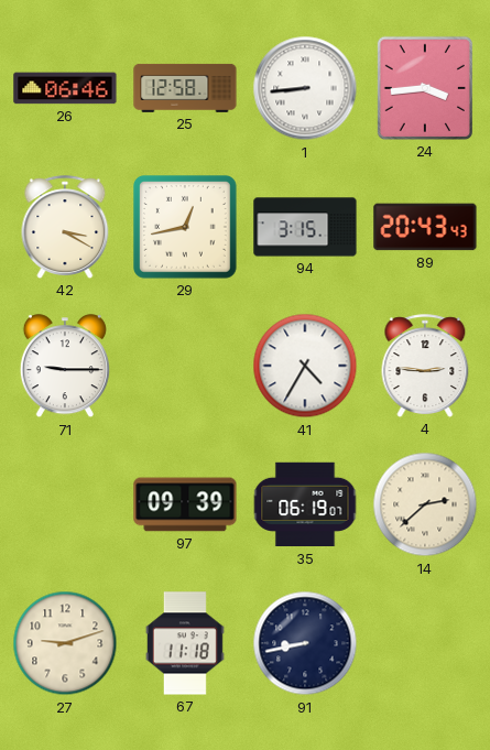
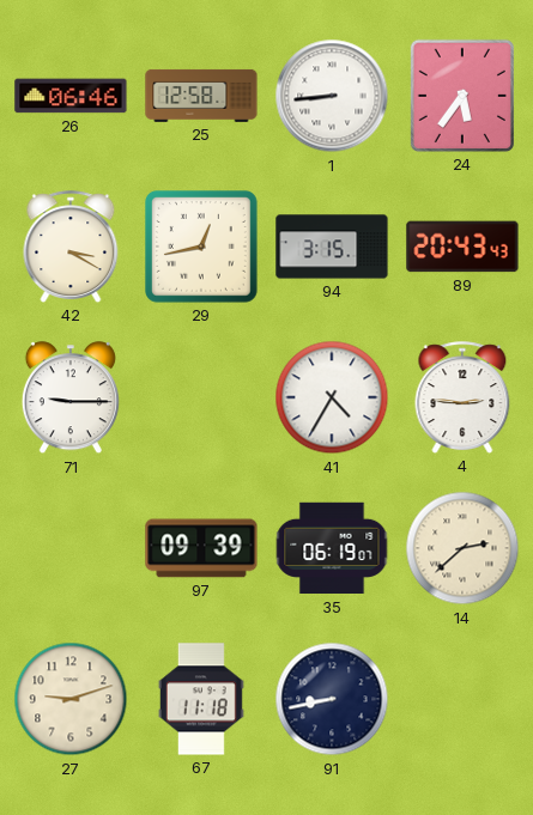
24: 3:44 -> 5:36 (462, 96)
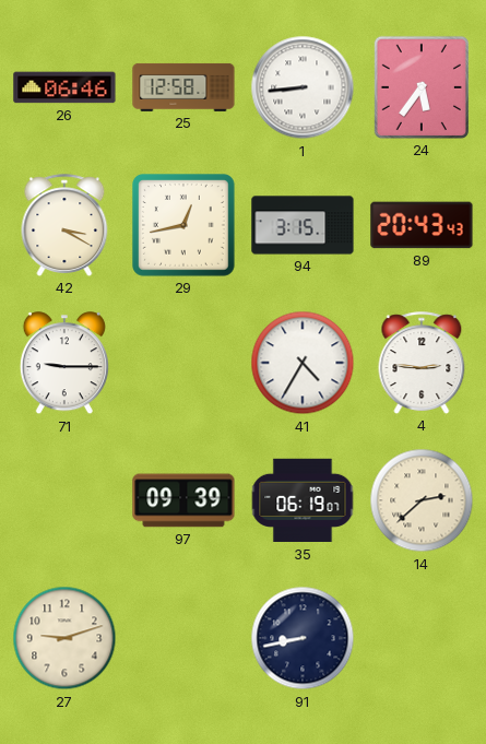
67: 11:18 -> none (201, 699)
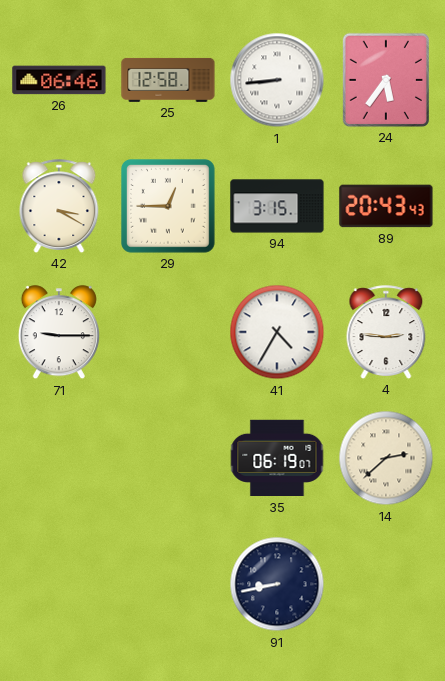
29: 12:43 -> 12:45 (169, 207)
97: 09:39 -> none (183, 500)
27: 9:12 -> none (64, 638)
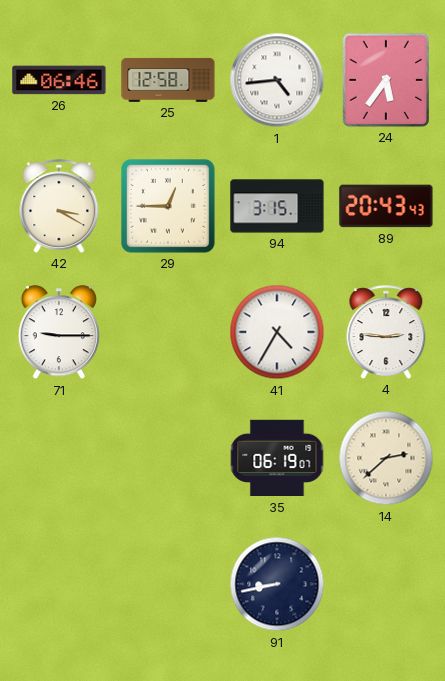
1: 8:44 -> 4:44 (277, 80)
